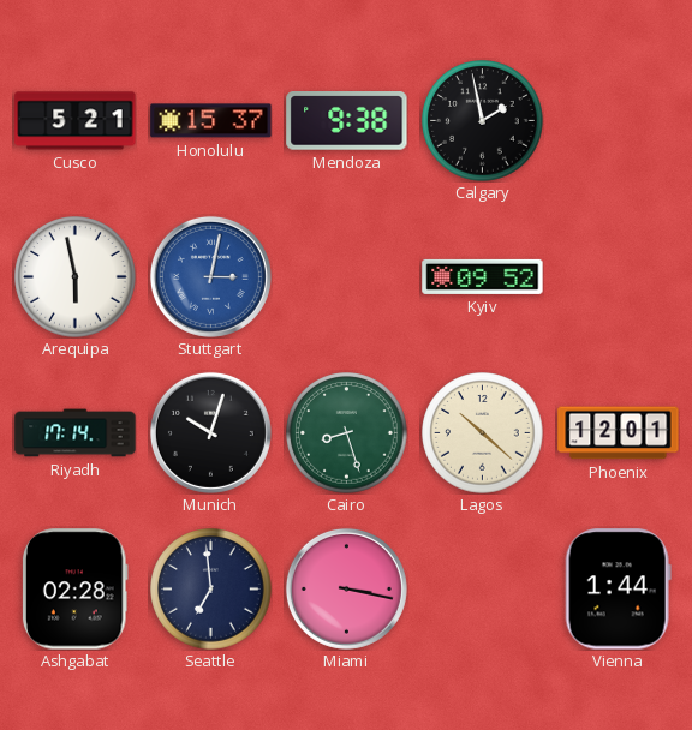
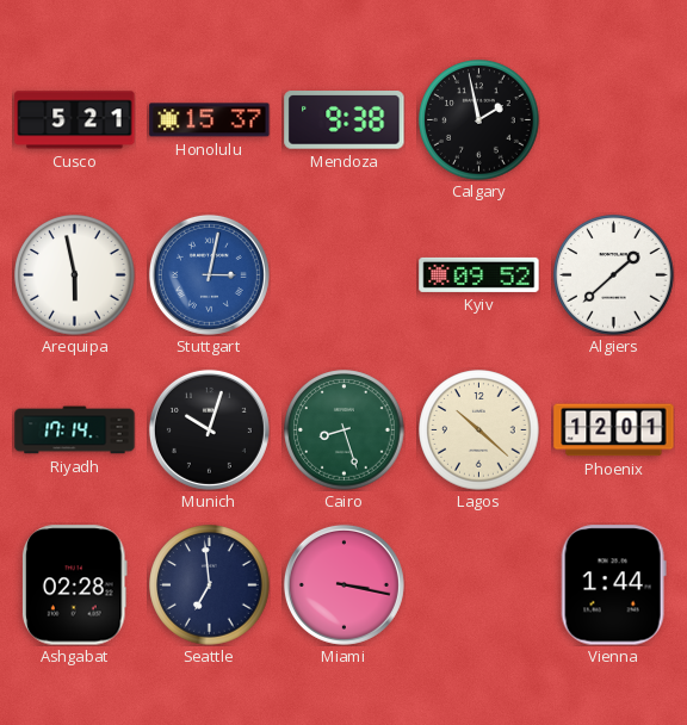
Algiers: none -> 1:38 (614, 275)
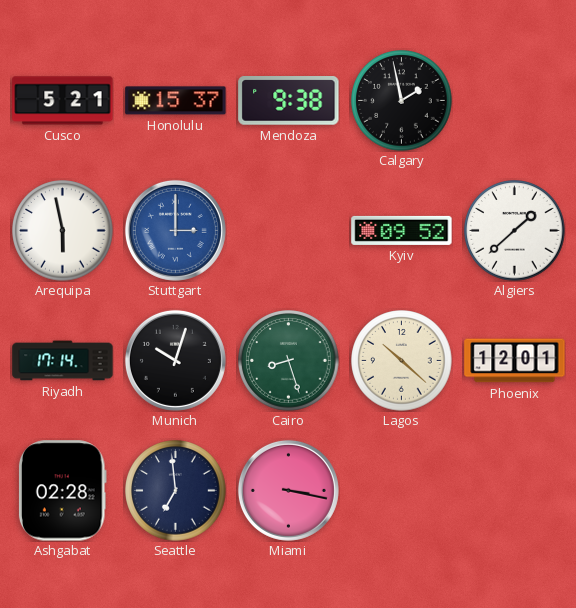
Stuttgart: 3:02 -> 3:00 (175, 230)
Vienna: 1:44 -> none (613, 585)
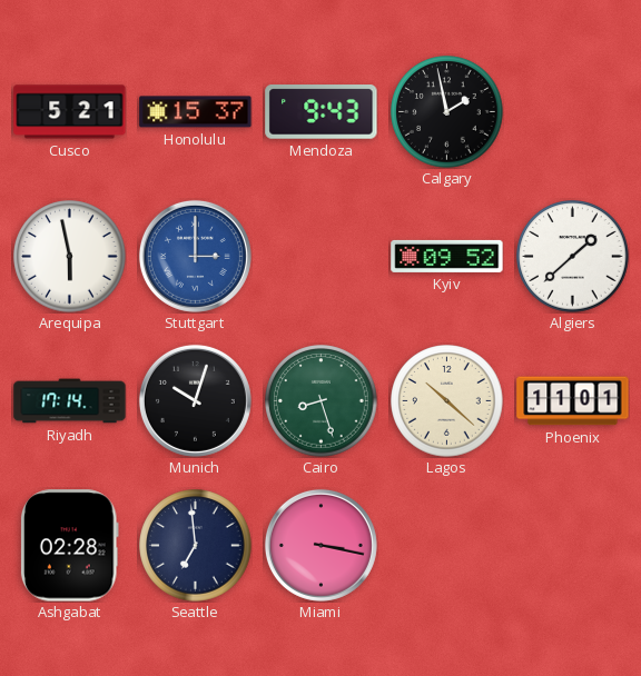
Mendoza: 9:38 -> 9:43 (322, 112)
Phoenix: 12:01 -> 11:01 (573, 401)
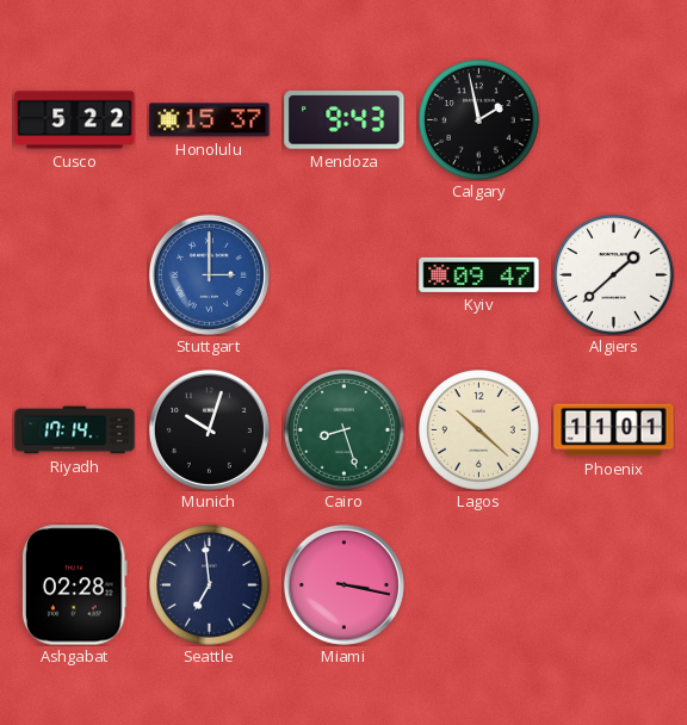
Cusco: 5:21 -> 5:22 (75, 120)
Arequipa: 5:58 -> none (70, 257)
Kyiv: 09:52 -> 09:47 (479, 274)
